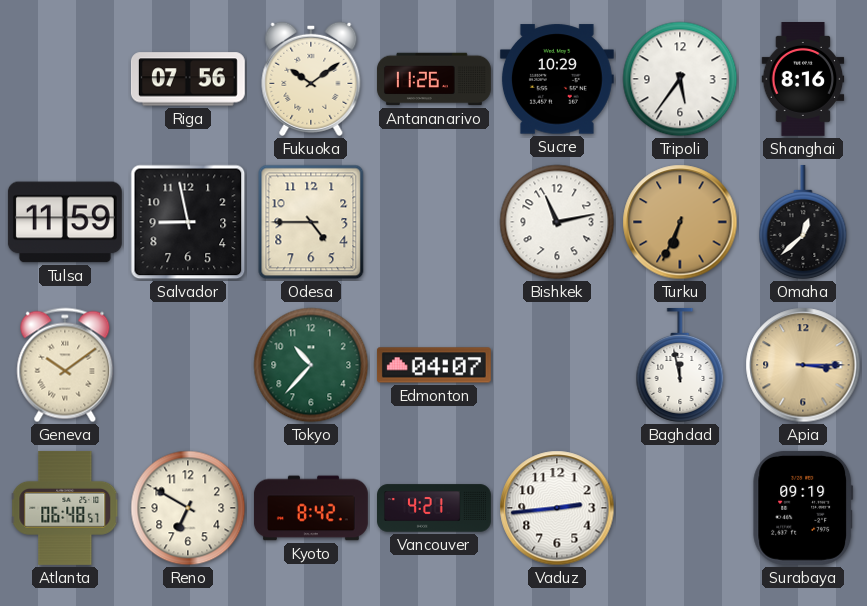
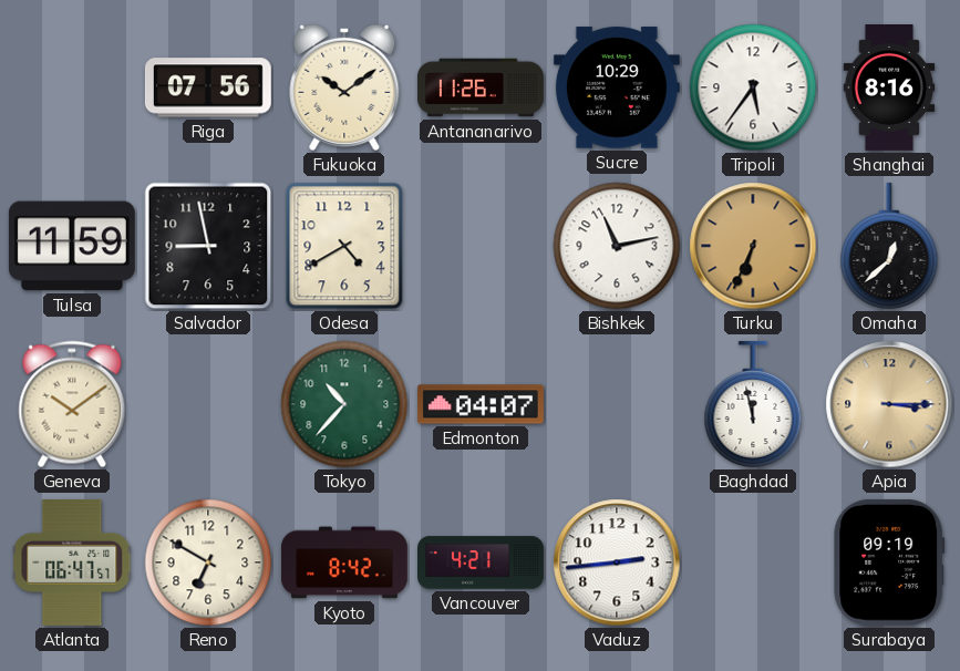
Odesa: 4:45 -> 4:40 (344, 246)
Atlanta: 06:48 -> 06:47 (72, 562)
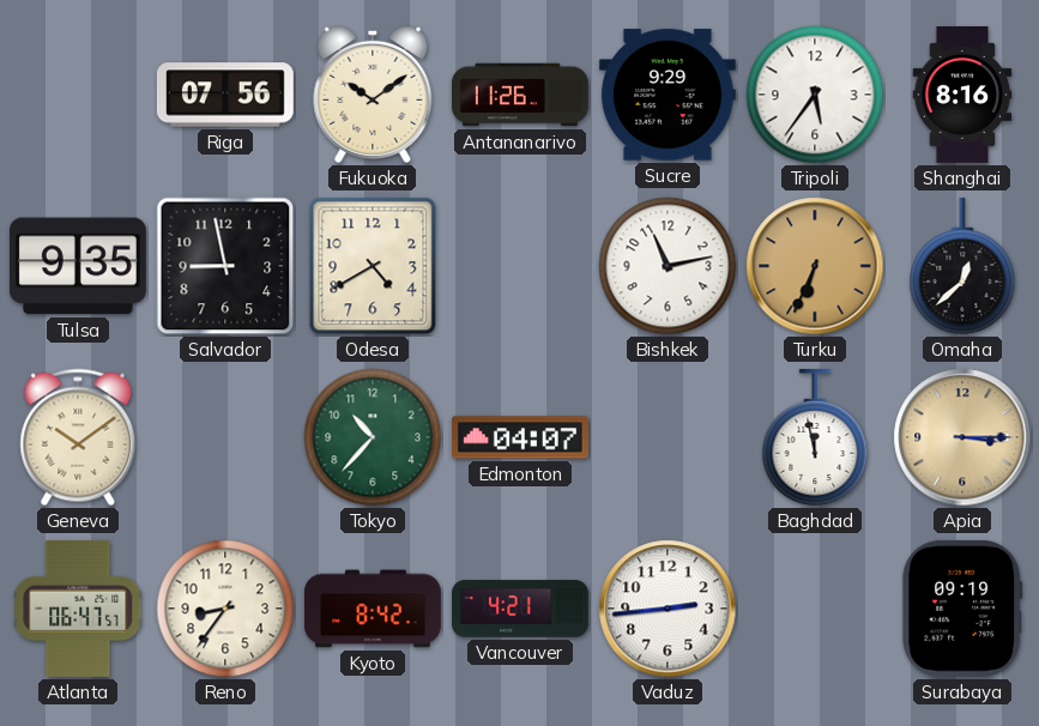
Sucre: 10:29 -> 9:29 (668, 95)
Tulsa: 11:59 -> 9:35 (78, 266)
Reno: 6:50 -> 8:36 (225, 609)
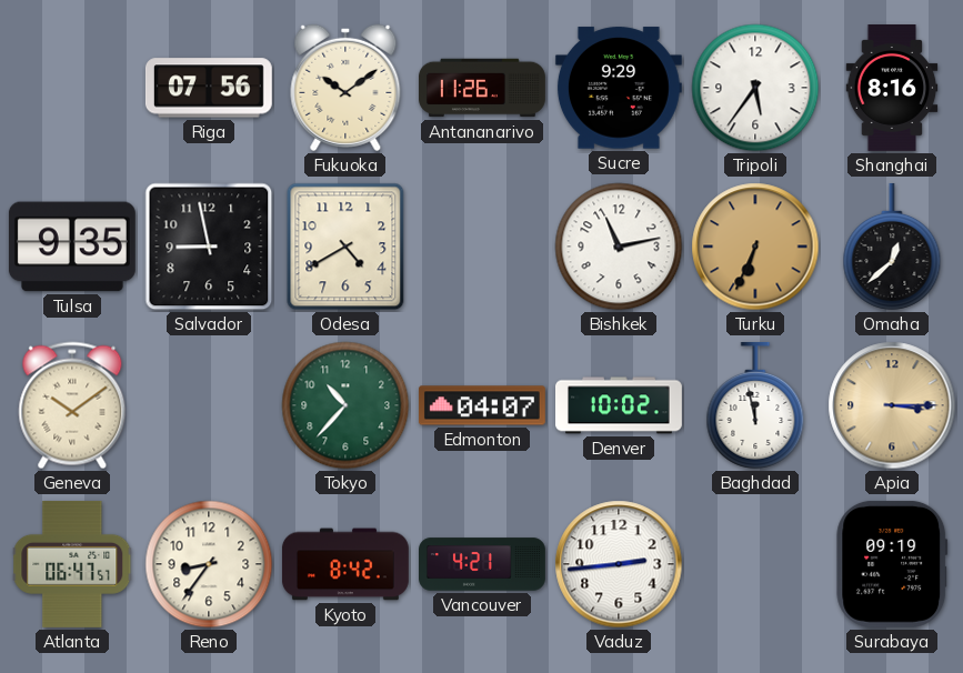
Denver: none -> 10:02 (620, 405)
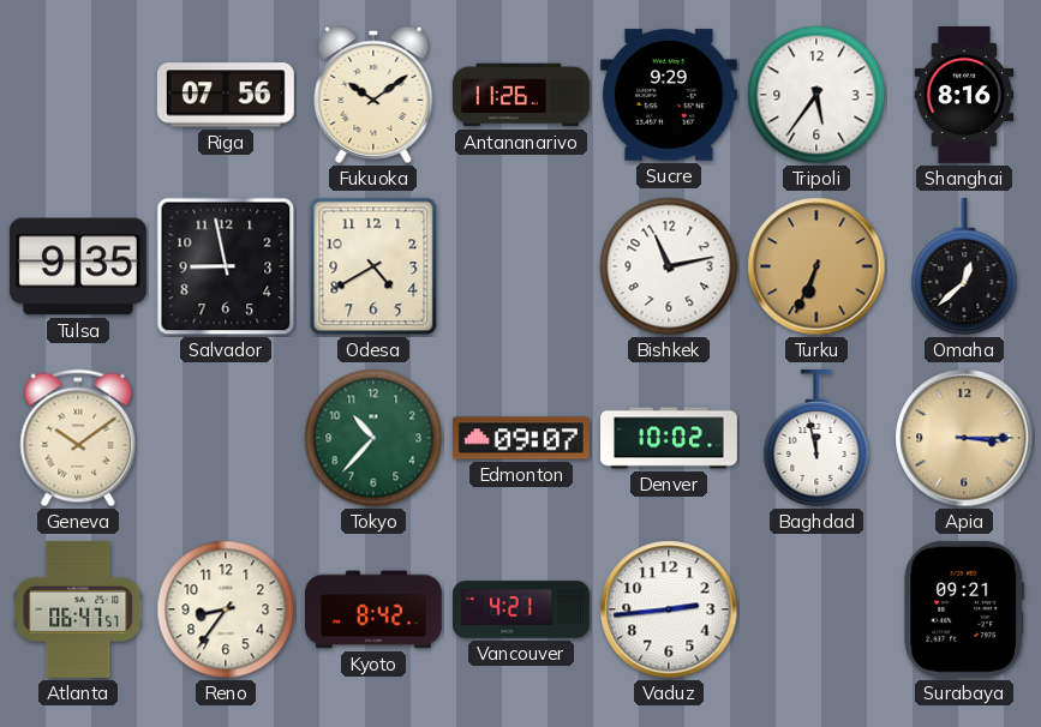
Edmonton: 04:07 -> 09:07 (521, 438)
Surabaya: 09:19 -> 09:21 (964, 609)
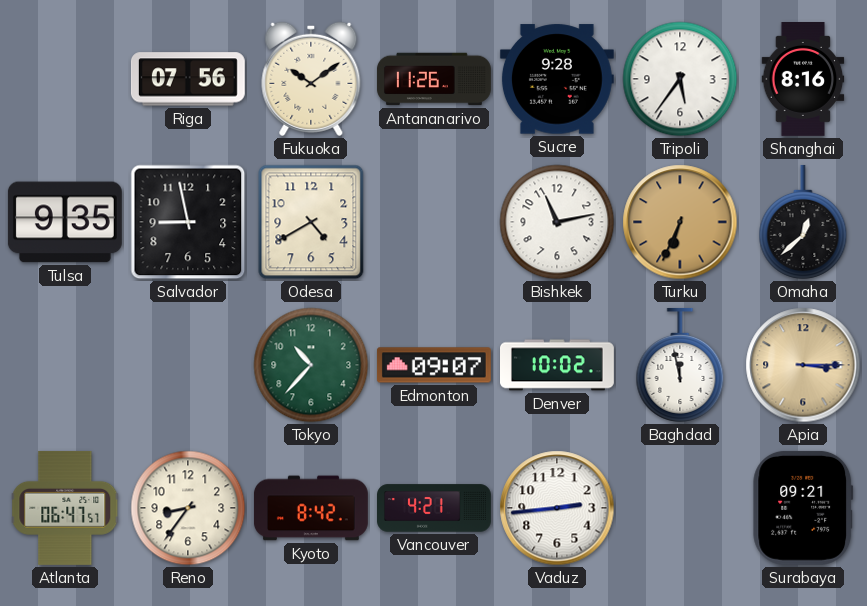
Sucre: 9:29 -> 9:28 (557, 79)
Geneva: 10:09 -> none (78, 438)
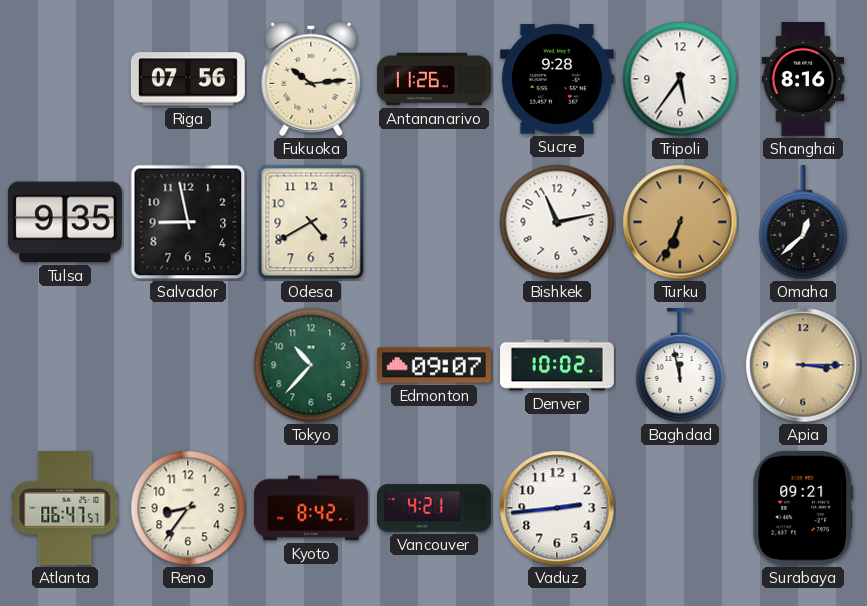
Fukuoka: 10:09 -> 10:14 (311, 79)
